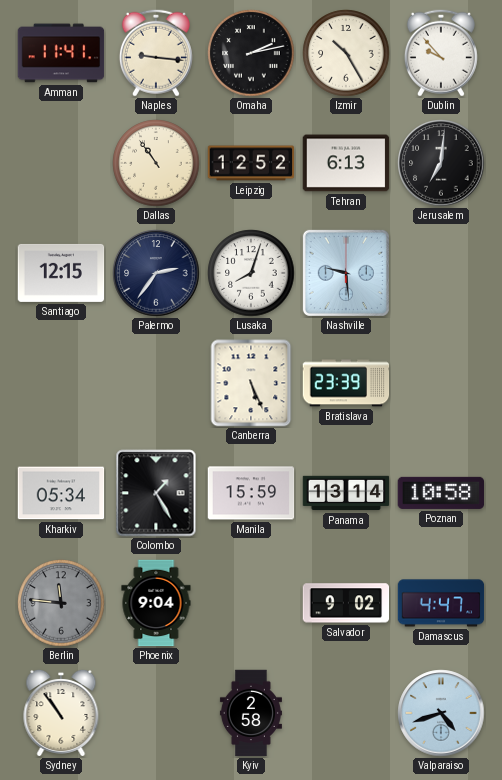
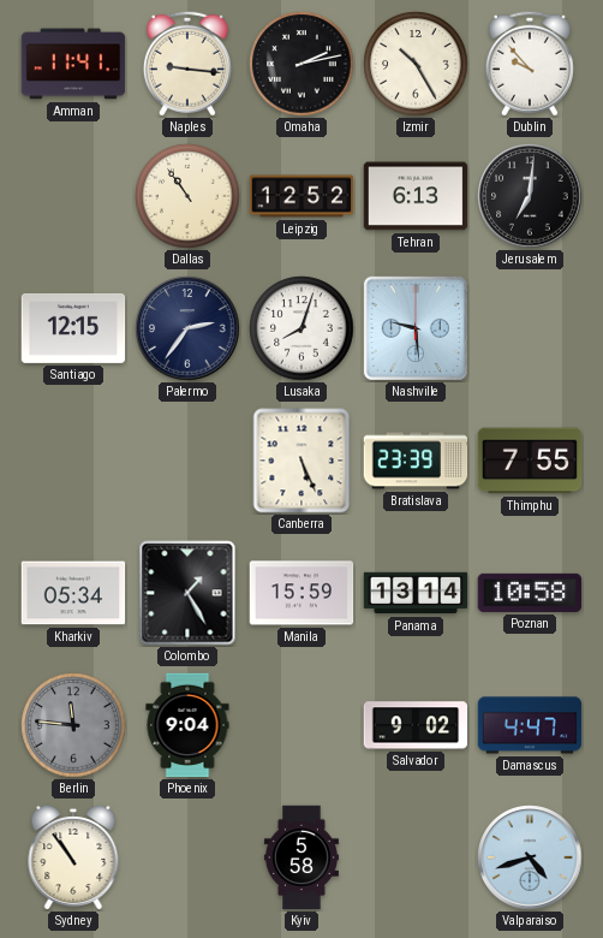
Thimphu: none -> 7:55 (530, 461)
Kyiv: 2:58 -> 5:58 (301, 857)
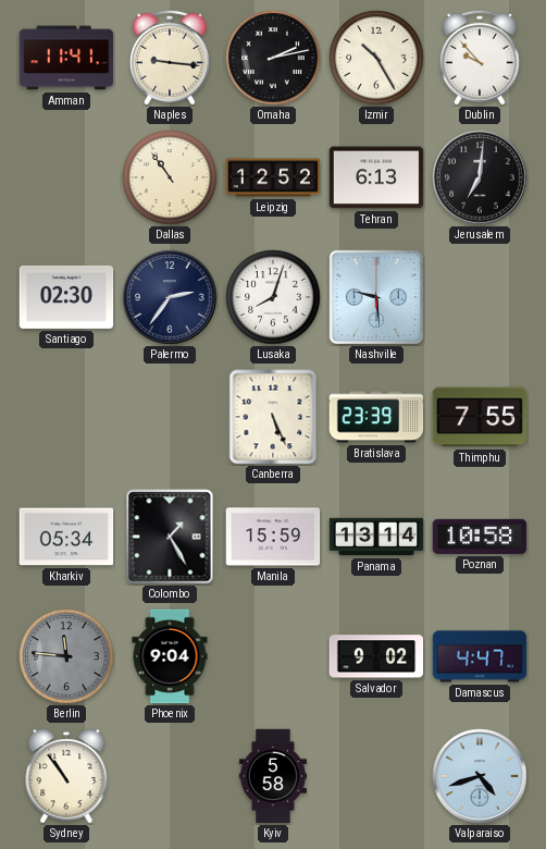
Santiago: 12:15 -> 02:30 (66, 297)
